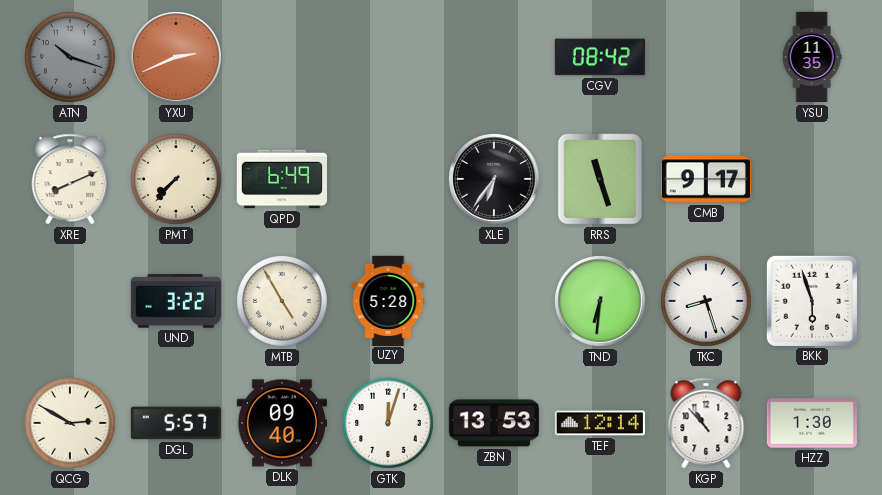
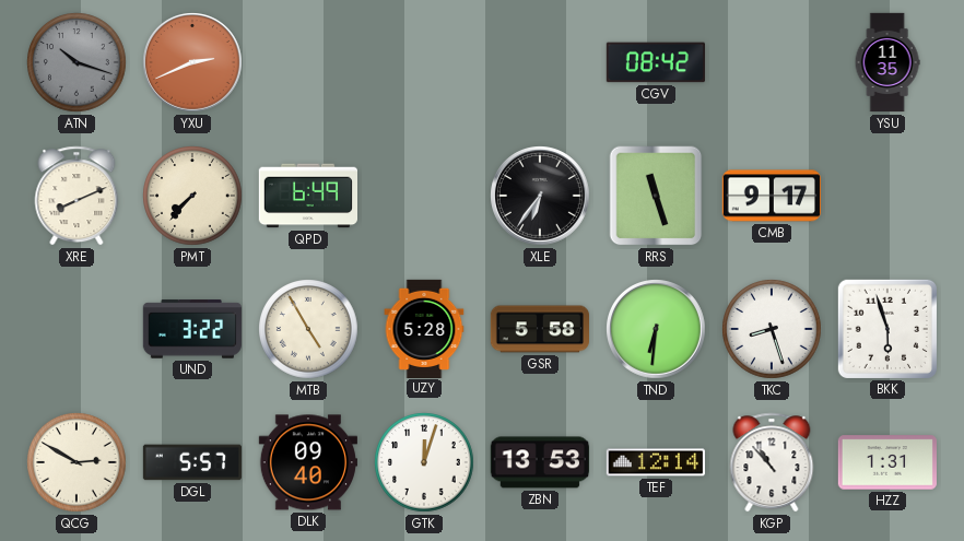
GSR: none -> 5:58 (539, 329)
HZZ: 1:30 -> 1:31 (887, 462)
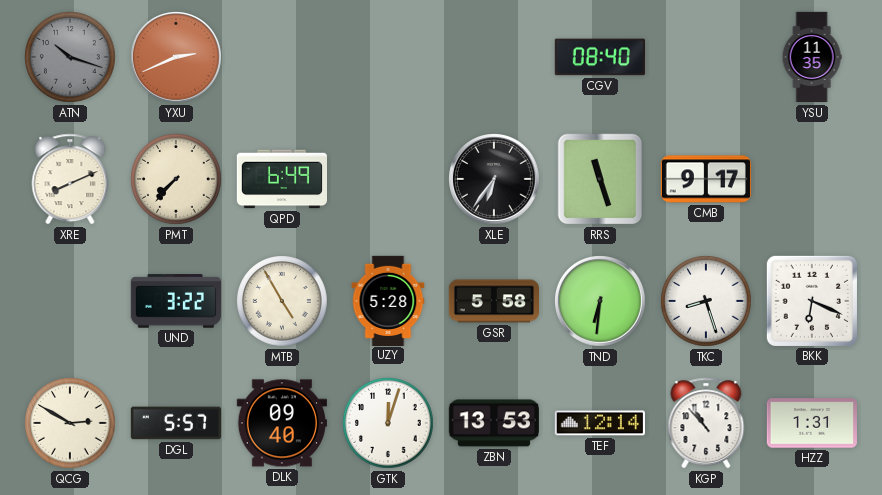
CGV: 08:42 -> 08:40 (599, 57)
BKK: 5:57 -> 6:19 (812, 301)
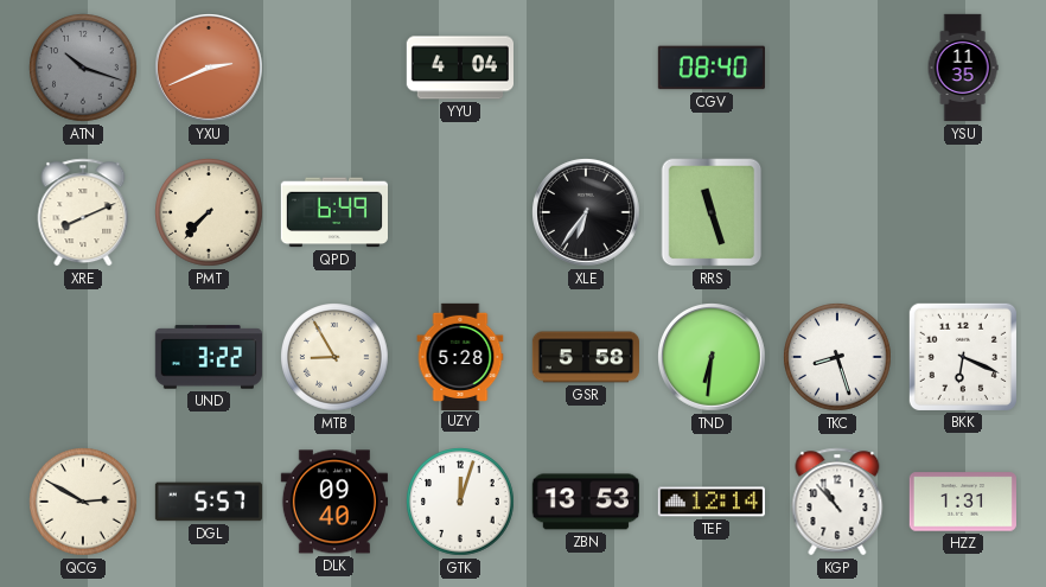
YYU: none -> 4:04 (459, 68)
CMB: 9:17 -> none (706, 179)
MTB: 4:55 -> 8:55 (334, 357)
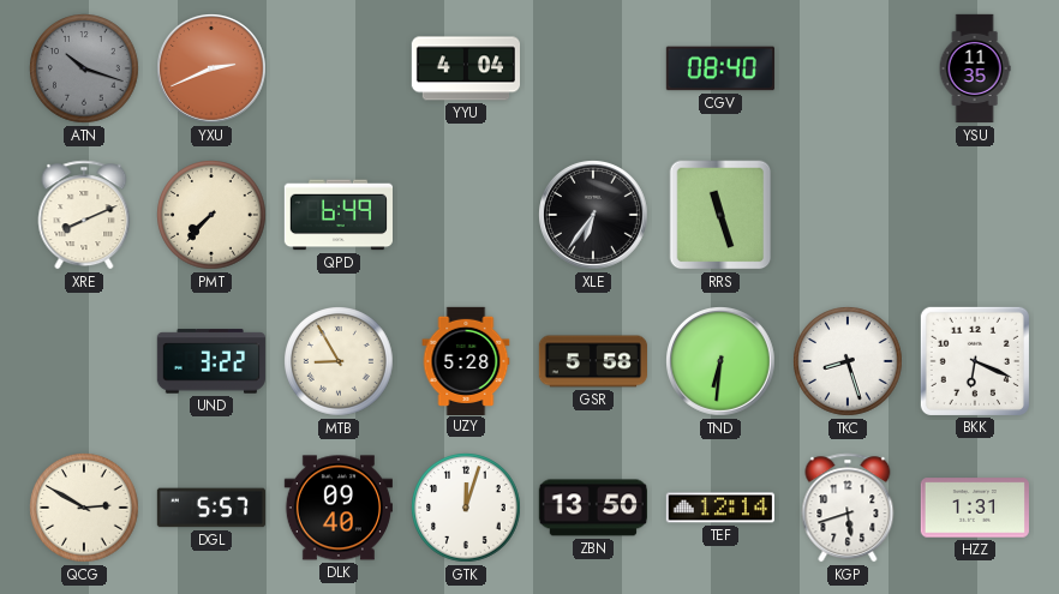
ZBN: 13:53 -> 13:50 (593, 508)
KGP: 10:53 -> 5:42 (848, 508)
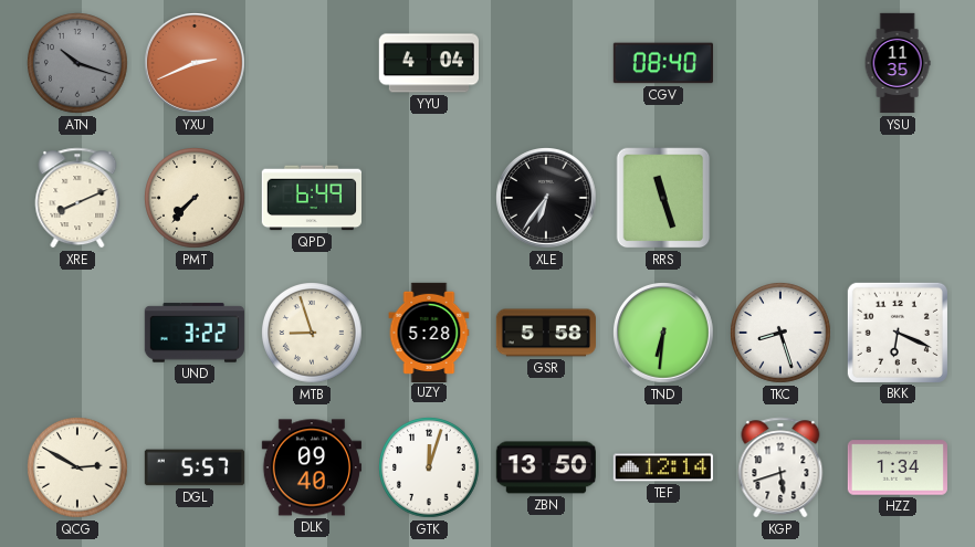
MTB: 8:55 -> 8:57 (312, 333)
HZZ: 1:31 -> 1:34 (898, 467)
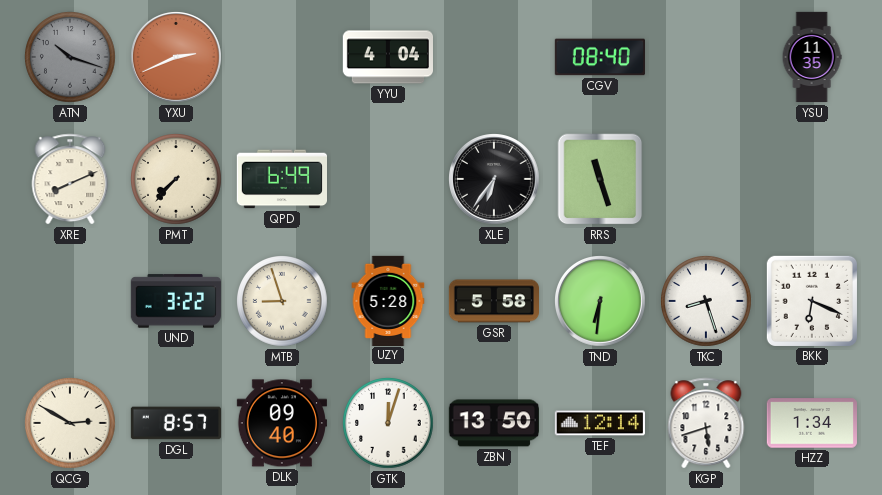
DGL: 5:57 -> 8:57 (175, 423)
